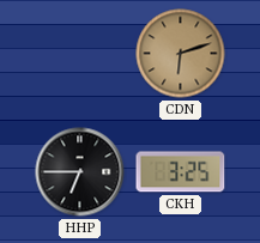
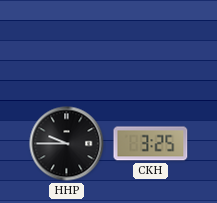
CDN: 6:12 -> none (181, 54)
HHP: 6:45 -> 9:45 (67, 144)
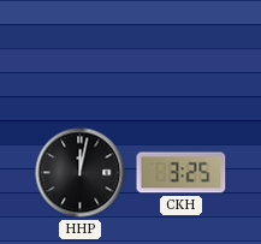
HHP: 9:45 -> 12:02 (81, 173)
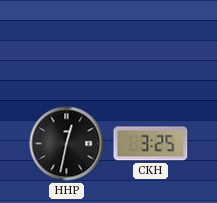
HHP: 12:02 -> 12:32 (67, 144)
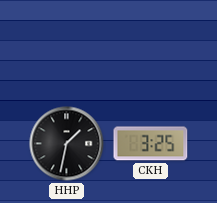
HHP: 12:32 -> 1:32 (67, 144)
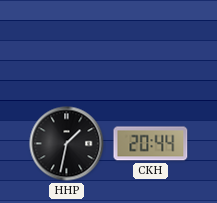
CKH: 3:25 -> 20:44 (151, 144)
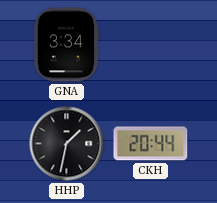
GNA: none -> 3:34 (66, 45)
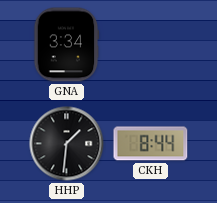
HHP: 1:32 -> 1:31 (67, 144)
CKH: 20:44 -> 8:44 (151, 144)
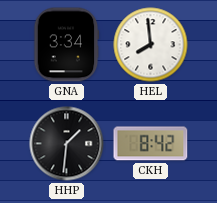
HEL: none -> 7:59 (151, 45)
CKH: 8:44 -> 8:42 (151, 144)
